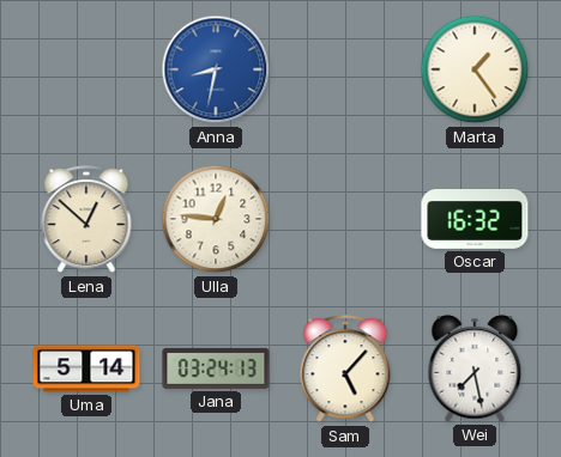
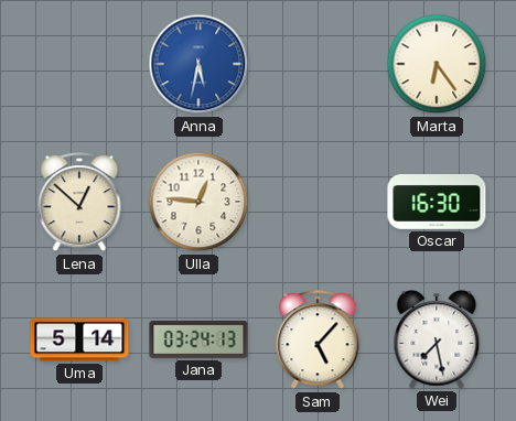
Anna: 8:32 -> 5:32 (198, 64)
Marta: 1:24 -> 6:24 (437, 64)
Oscar: 16:32 -> 16:30 (437, 202)
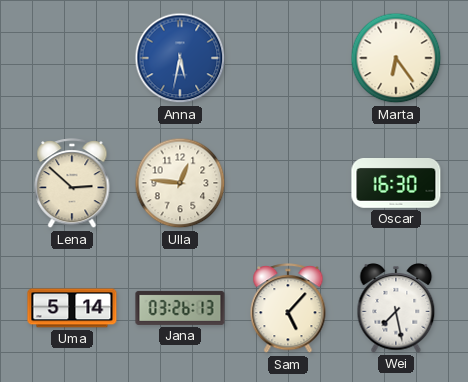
Lena: 12:52 -> 2:52 (72, 184)
Jana: 03:24 -> 03:26 (180, 308)
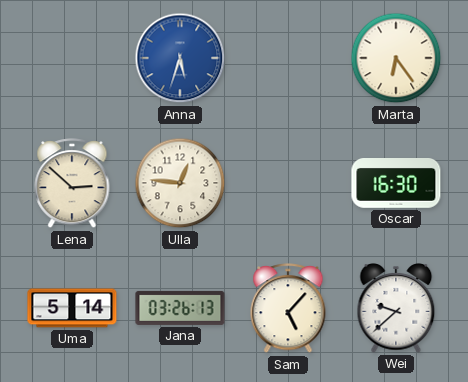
Anna: 5:32 -> 5:33 (180, 58)
Wei: 7:28 -> 9:38 (396, 308)
